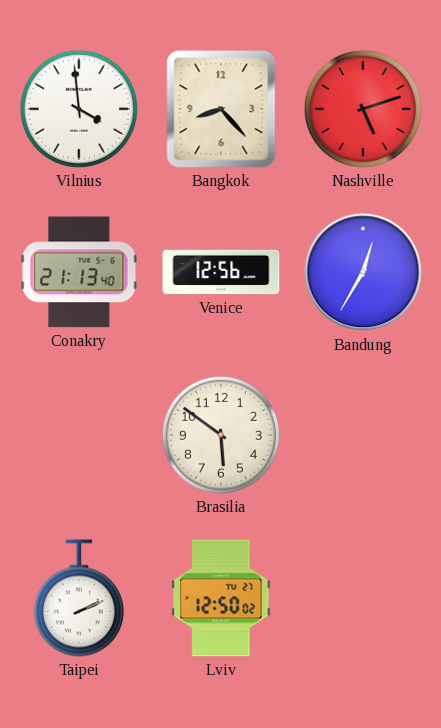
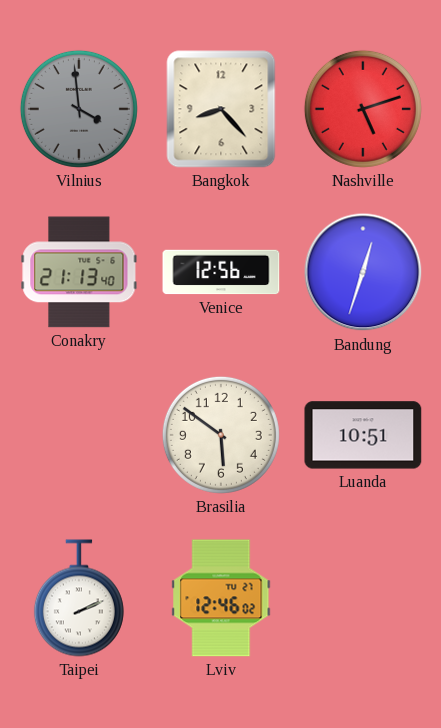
Vilnius dial: white -> grey (79, 109)
Bandung: 12:35 -> 12:33 (363, 272)
Luanda: none -> 10:51 (363, 435)
Lviv: 12:50 -> 12:46 (221, 598)
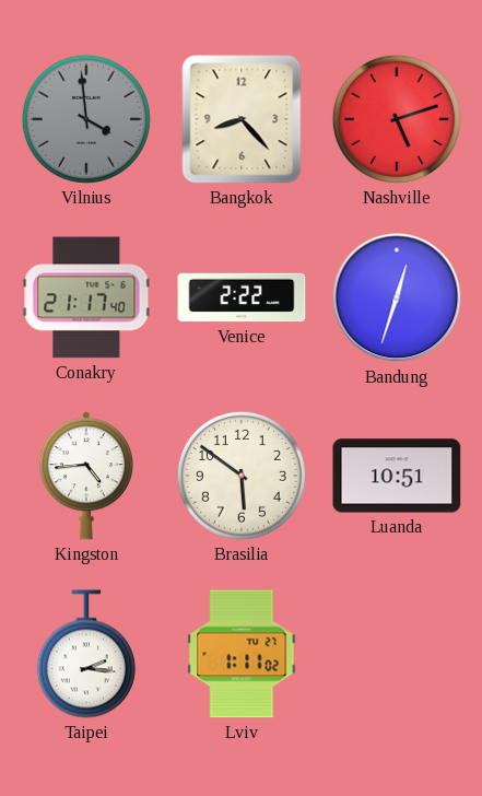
Conakry: 21:13 -> 21:17 (86, 297)
Venice: 12:56 -> 2:22 (242, 297)
Kingston: none -> 4:44 (86, 476)
Taipei: 2:11 -> 2:16 (86, 654)
Lviv: 12:46 -> 1:11 (242, 654)
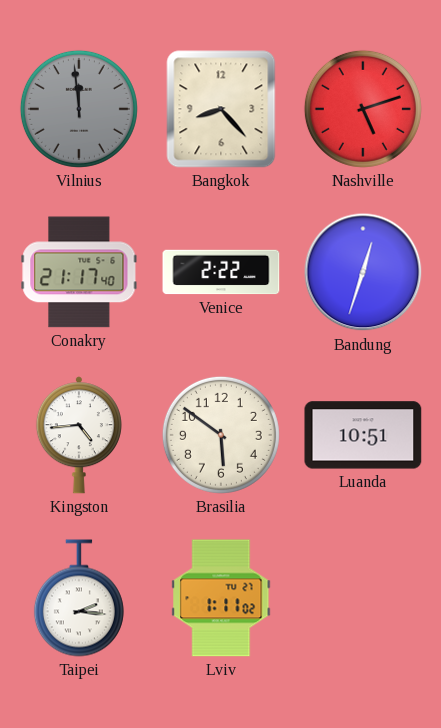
Vilnius: 3:59 -> 11:59 (79, 109)
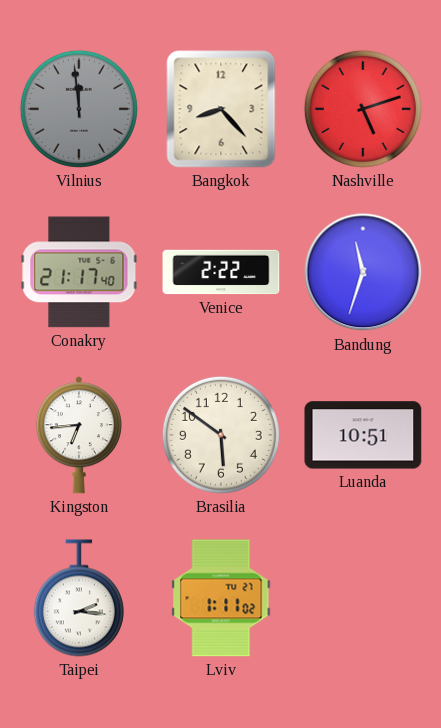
Bandung: 12:33 -> 11:33 (363, 272)
Kingston: 4:44 -> 6:44 (79, 435)
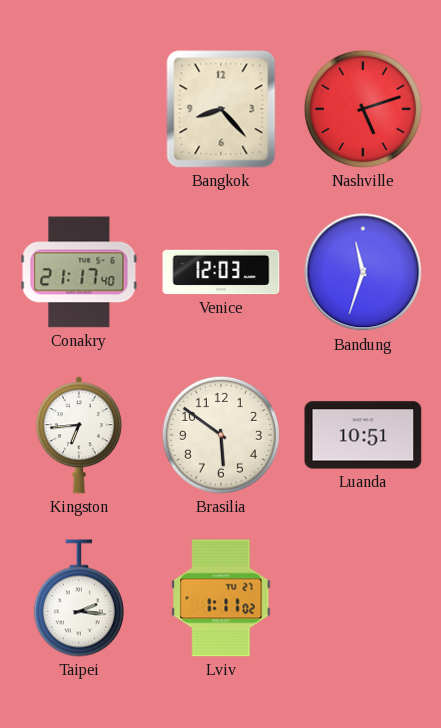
Vilnius: 11:59 -> none (79, 109)
Venice: 2:22 -> 12:03 (221, 272)
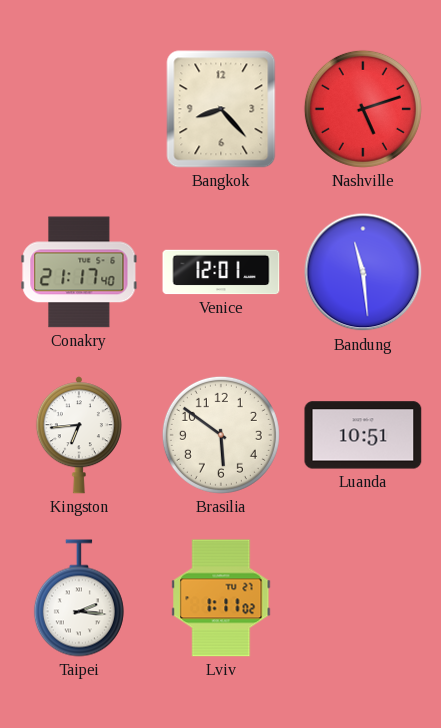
Venice: 12:03 -> 12:01 (221, 272)
Bandung: 11:33 -> 11:29 (363, 272)
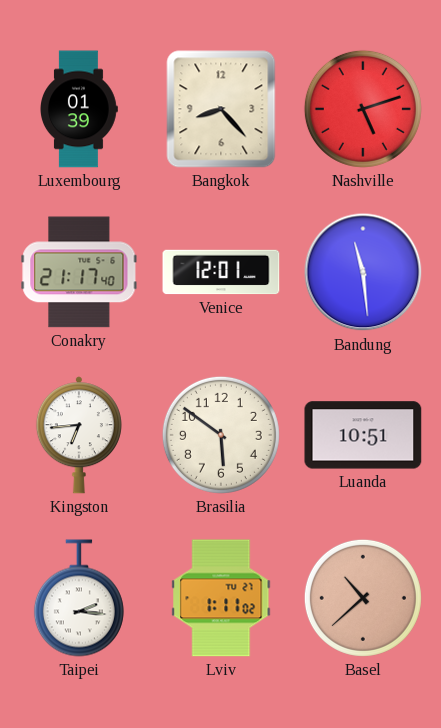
Luxembourg: none -> 01:39 (79, 109)
Basel: none -> 10:38 (363, 598)
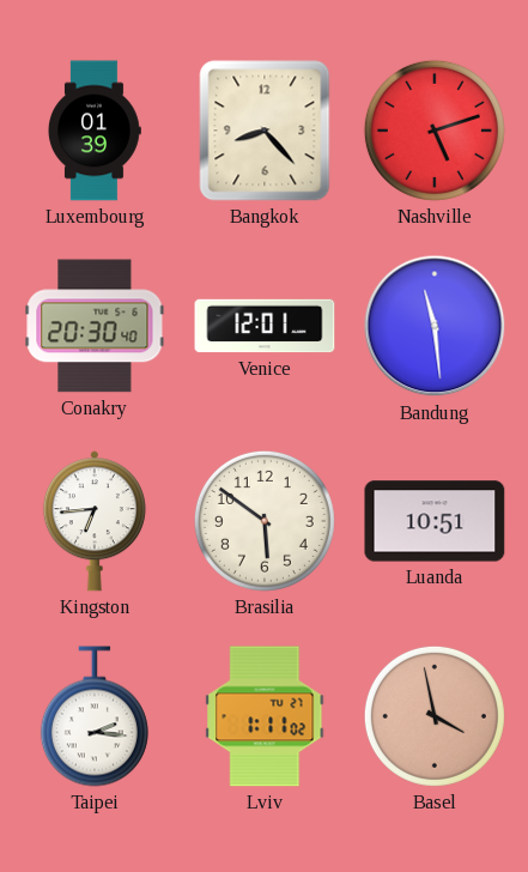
Conakry: 21:17 -> 20:30 (95, 326)
Basel: 10:38 -> 3:58 (435, 716)
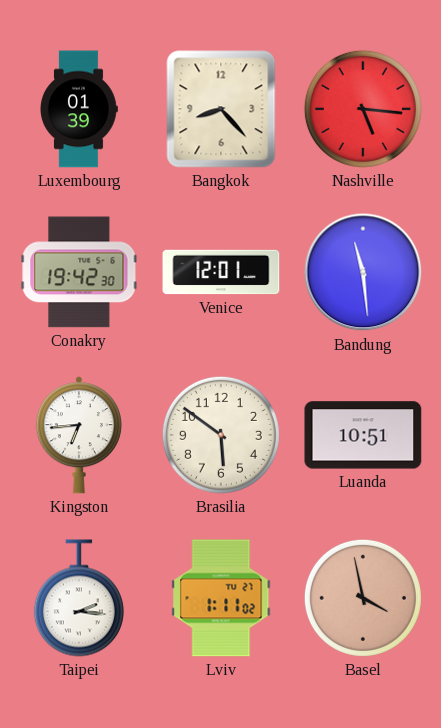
Nashville: 5:12 -> 5:16 (363, 109)
Conakry: 20:30 -> 19:42 (79, 272)
